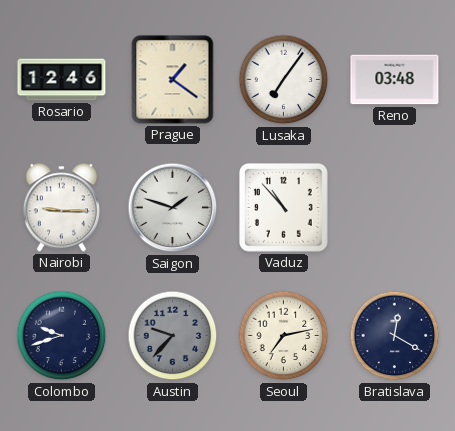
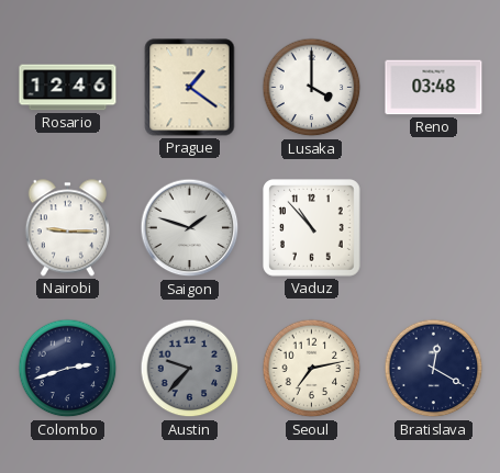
Lusaka: 7:06 -> 4:00 (312, 88)
Colombo: 9:42 -> 2:42 (68, 369)
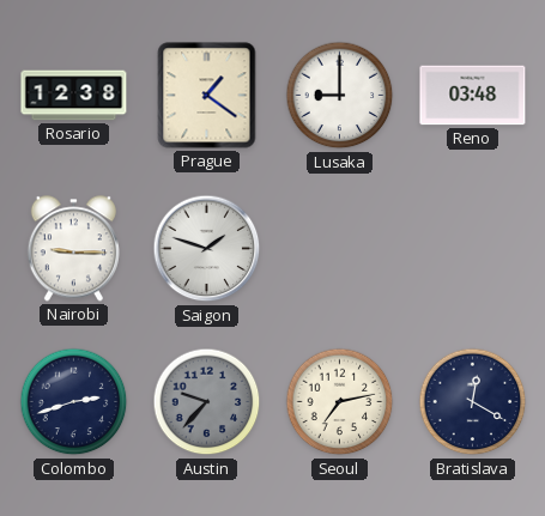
Rosario: 12:46 -> 12:38 (74, 96)
Lusaka: 4:00 -> 9:00 (340, 96)
Vaduz: 10:53 -> none (312, 228)
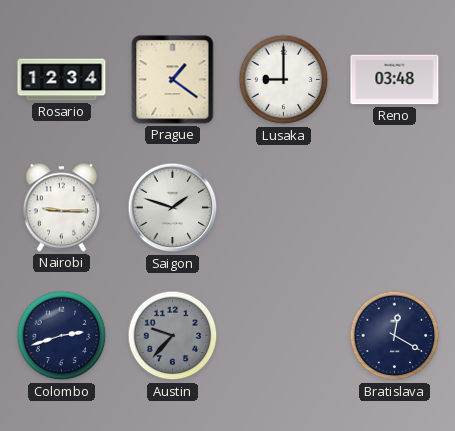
Rosario: 12:38 -> 12:34 (62, 80)
Seoul: 7:13 -> none (340, 402)
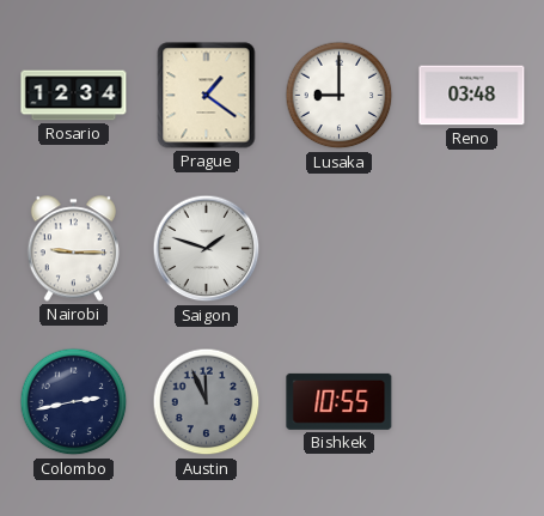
Colombo: 2:42 -> 2:43 (74, 402)
Austin: 9:37 -> 11:56 (207, 402)
Bishkek: none -> 10:55 (340, 401)
Bratislava: 12:20 -> none (395, 336)
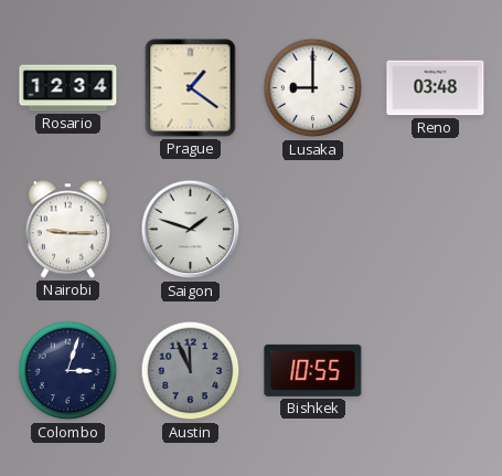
Colombo: 2:43 -> 3:03 (68, 371)
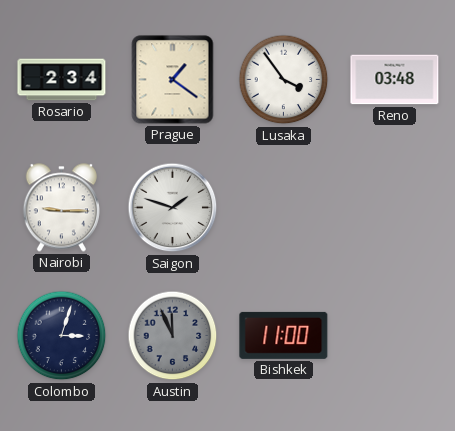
Rosario: 12:34 -> 2:34 (62, 80)
Lusaka: 9:00 -> 3:54 (284, 80)
Bishkek: 10:55 -> 11:00 (284, 335)
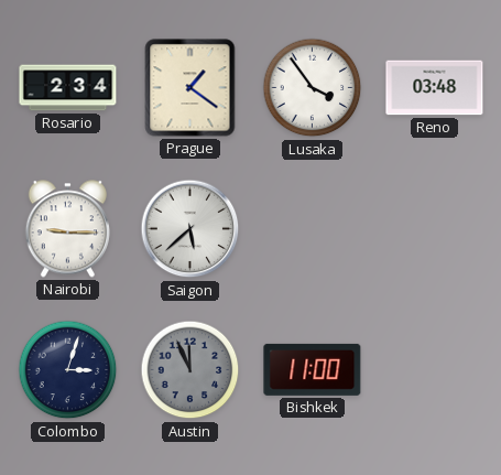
Saigon: 1:48 -> 5:38 (190, 229)
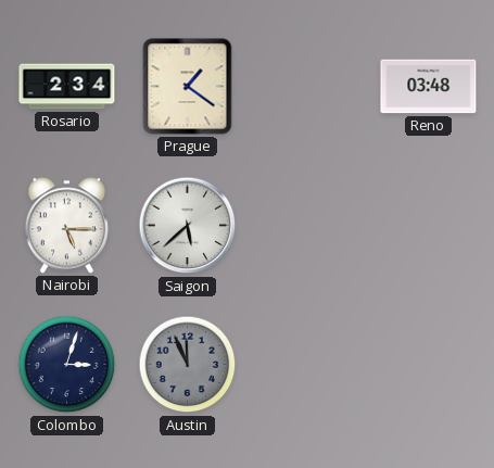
Lusaka: 3:54 -> none (313, 88)
Nairobi: 9:15 -> 5:15 (66, 226)
Bishkek: 11:00 -> none (313, 369)
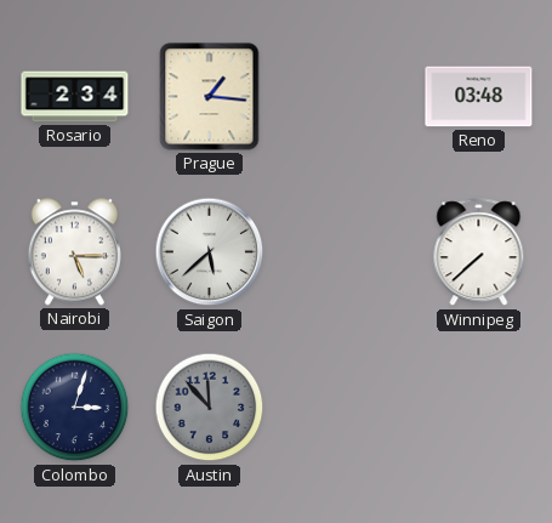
Prague: 1:21 -> 1:16 (210, 97)
Winnipeg: none -> 7:38 (479, 252)
Austin: 11:56 -> 11:53 (210, 408)
